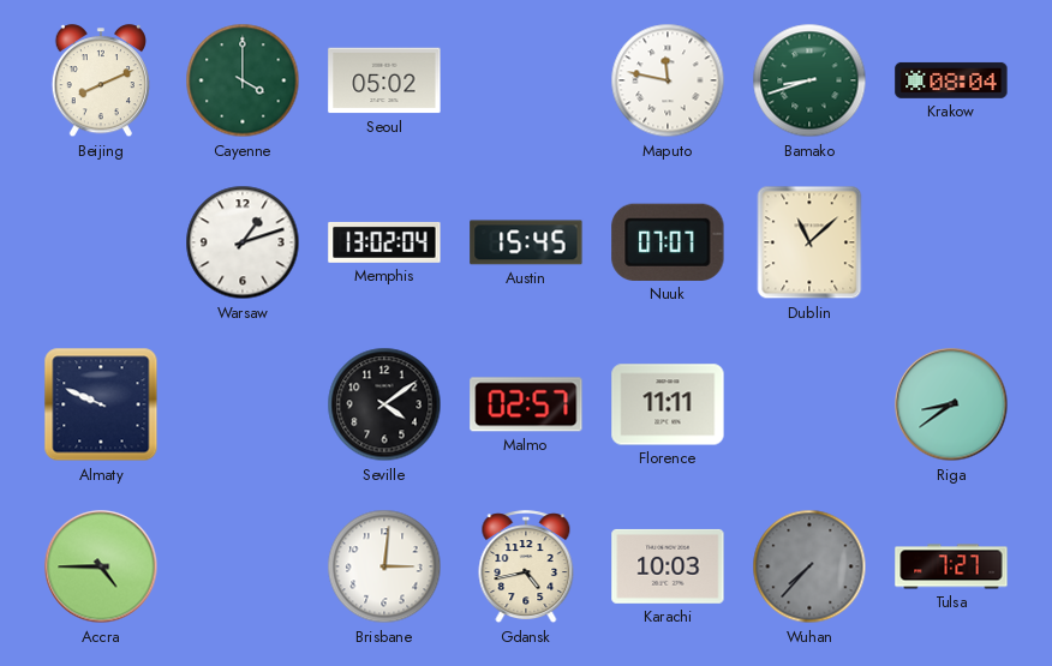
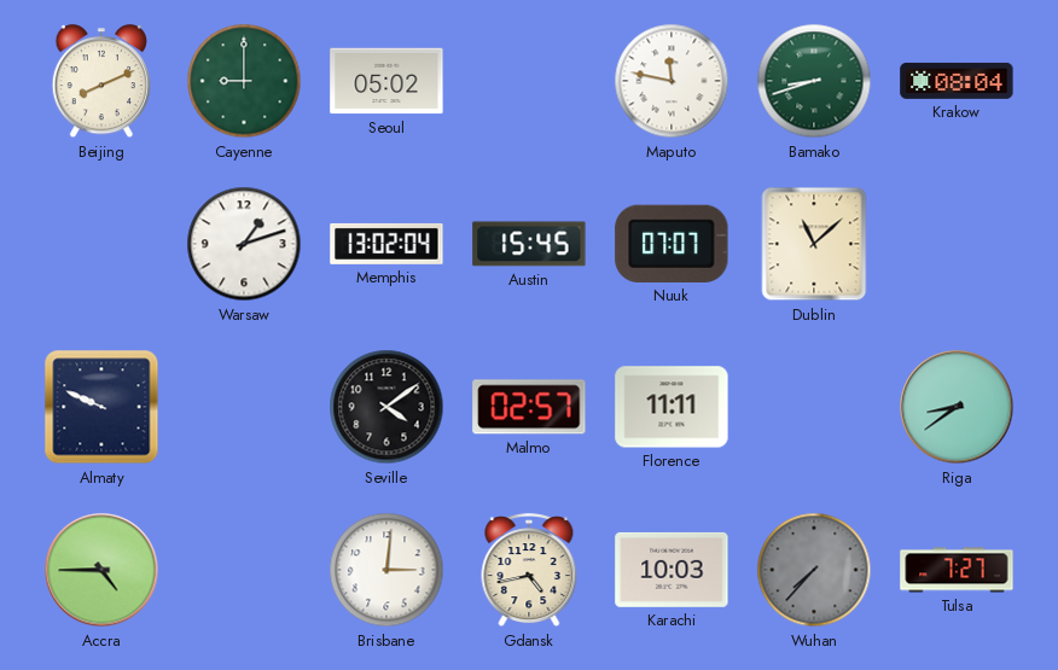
Cayenne: 4:00 -> 9:00 (244, 81)
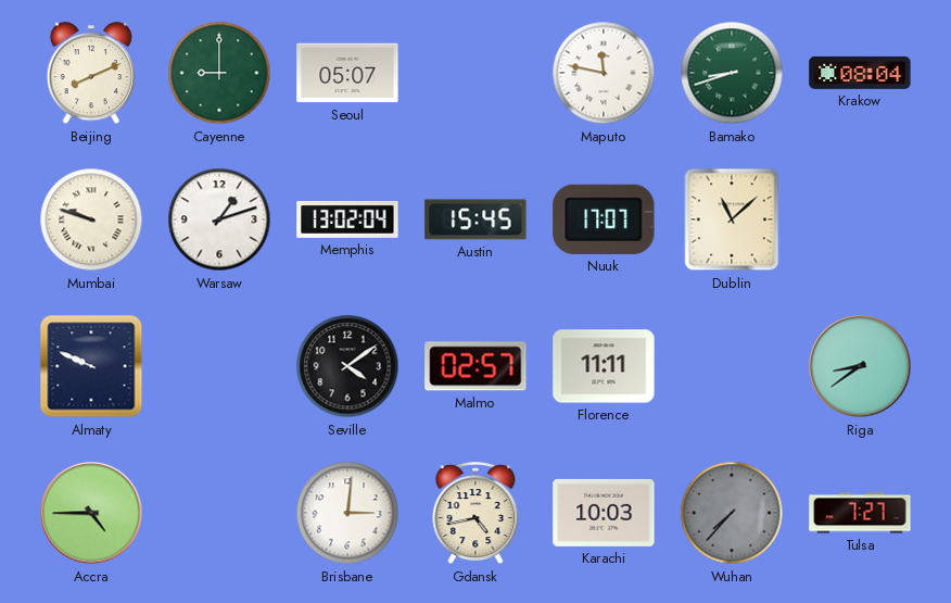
Seoul: 05:02 -> 05:07 (347, 73)
Mumbai: none -> 9:48 (91, 219)
Nuuk: 07:07 -> 17:07 (604, 219)
